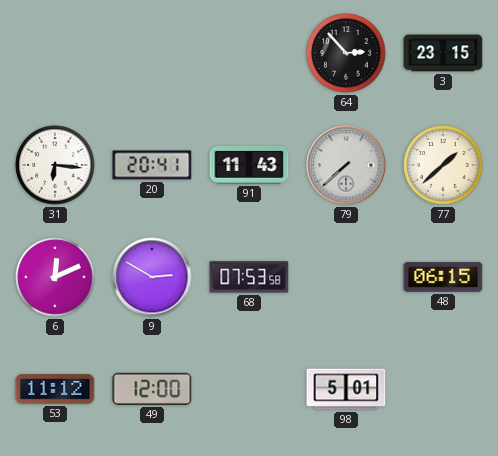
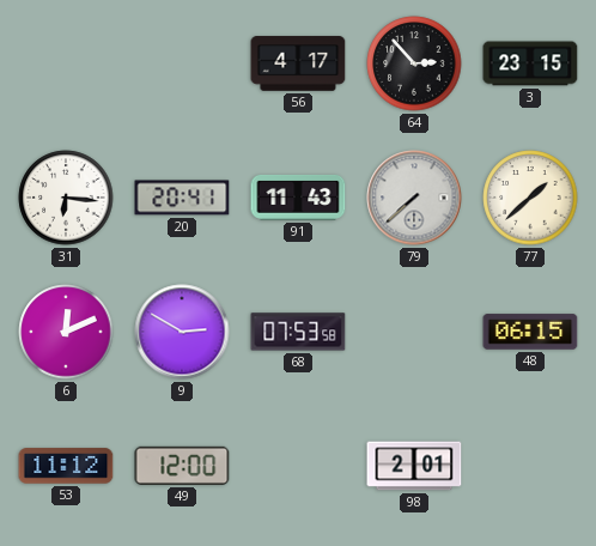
56: none -> 4:17 (298, 63)
98: 5:01 -> 2:01 (414, 466)
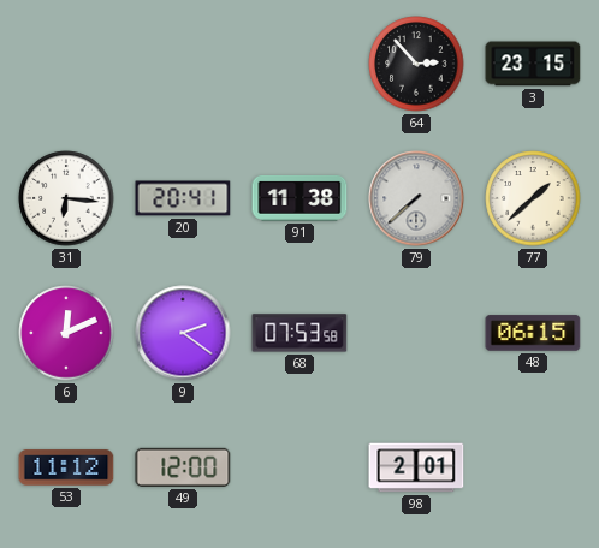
56: 4:17 -> none (298, 63)
91: 11:43 -> 11:38 (299, 198)
9: 2:50 -> 2:21 (183, 333)
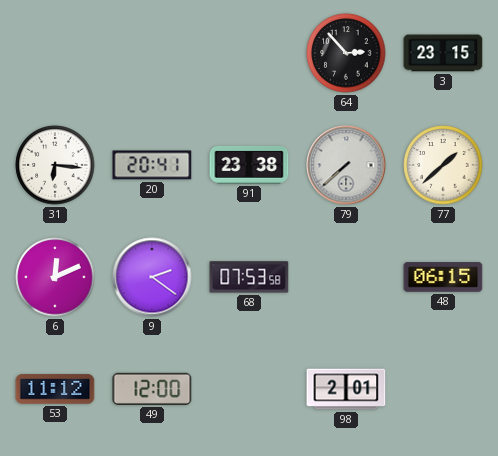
91: 11:38 -> 23:38 (249, 165)
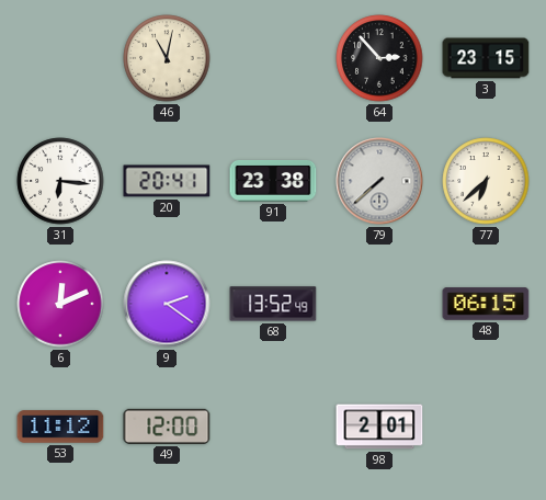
46: none -> 11:02 (167, 58)
77: 1:38 -> 6:38 (486, 181)
68: 07:53 -> 13:52 (273, 304)
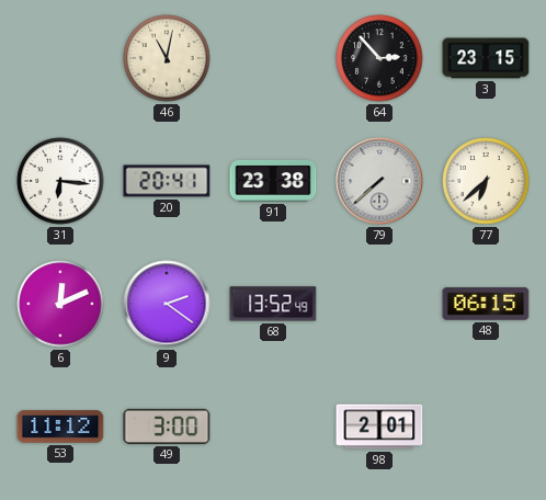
49: 12:00 -> 3:00 (167, 427)
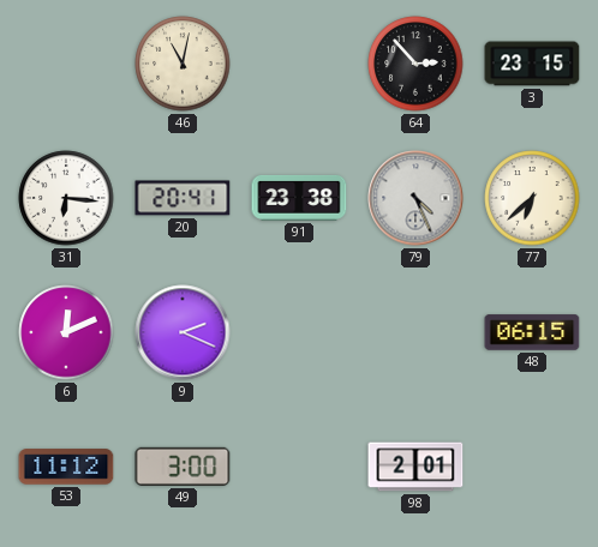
79: 7:38 -> 4:26 (415, 198)
9: 2:21 -> 2:19 (183, 332)
68: 13:52 -> none (273, 304)
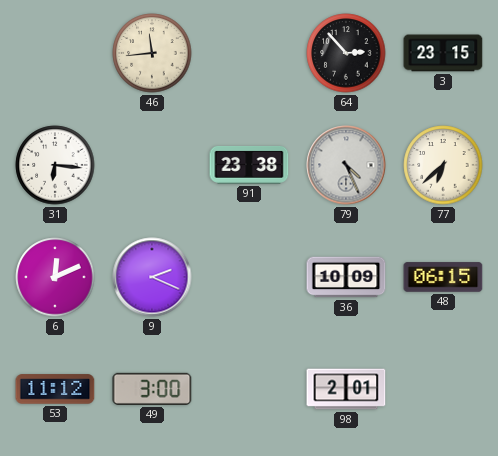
46: 11:02 -> 11:44 (152, 53)
20: 20:41 -> none (183, 198)
36: none -> 10:09 (346, 277)
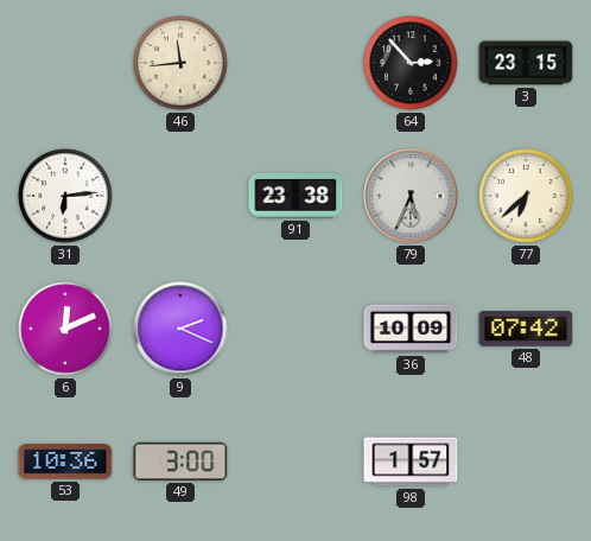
31: 6:16 -> 6:14 (65, 196)
79: 4:26 -> 5:34 (411, 196)
48: 06:15 -> 07:42 (526, 329)
53: 11:12 -> 10:36 (65, 462)
98: 2:01 -> 1:57 (411, 462)
